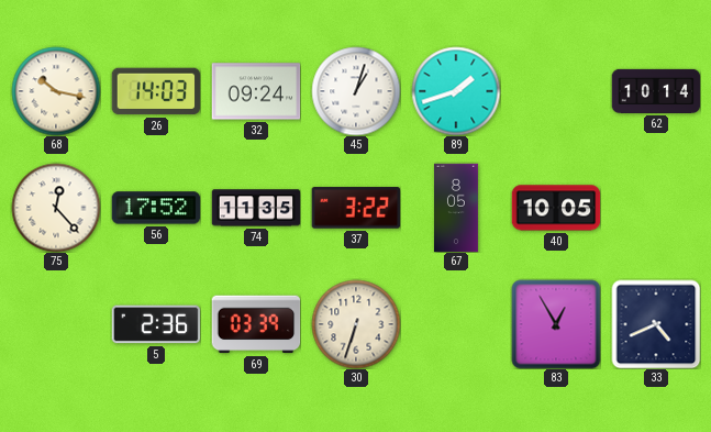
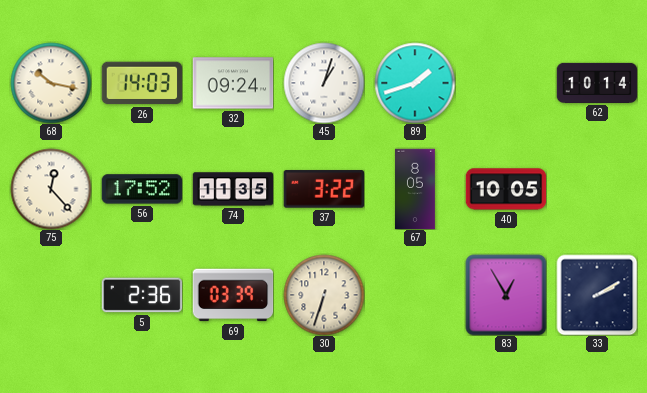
33: 4:41 -> 2:10 (597, 295)
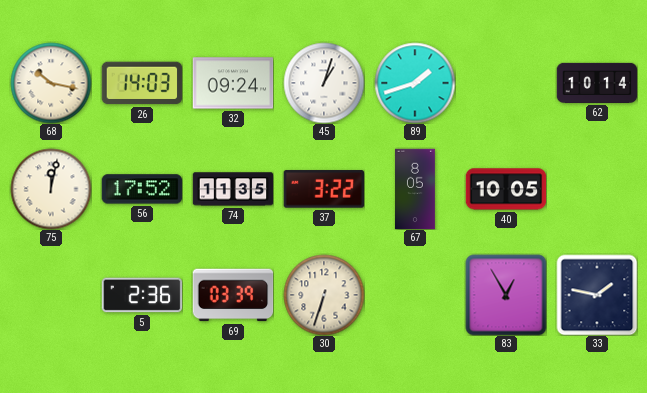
75: 12:23 -> 12:02 (51, 189)
33: 2:10 -> 1:47 (597, 295)
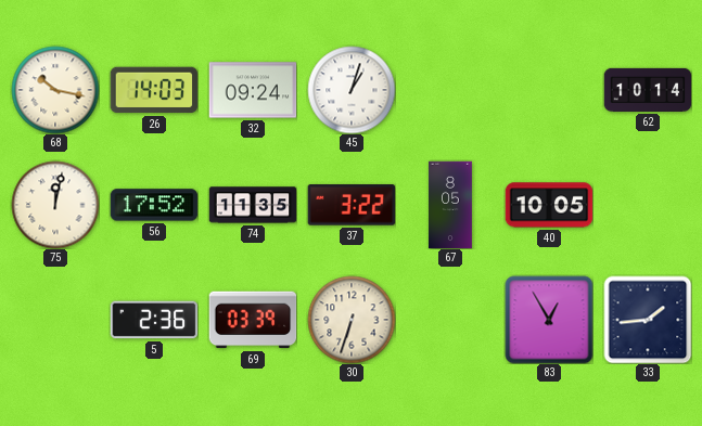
89: 1:42 -> none (415, 83)
33: 1:47 -> 1:44 (648, 320)
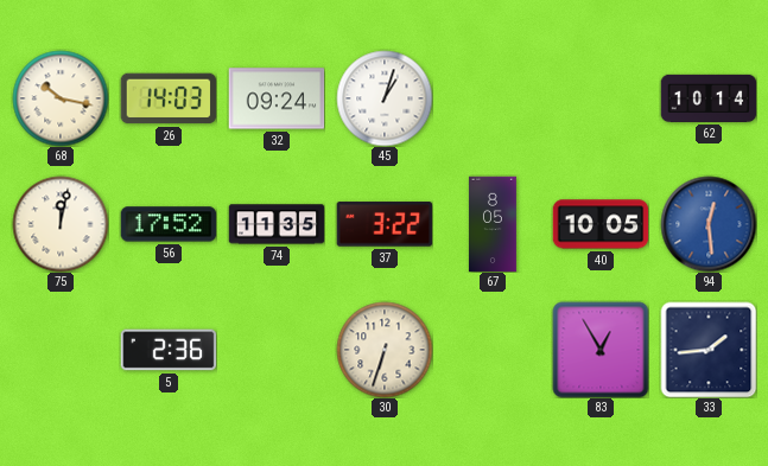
94: none -> 12:29 (709, 224)
69: 03:39 -> none (253, 320)
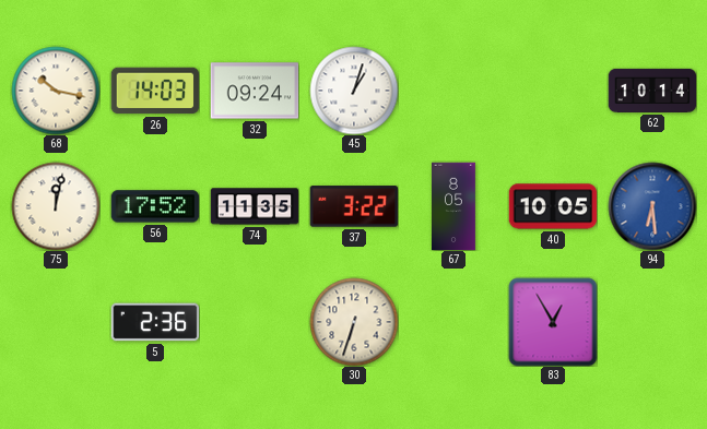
94: 12:29 -> 6:29 (652, 206)
33: 1:44 -> none (709, 350)
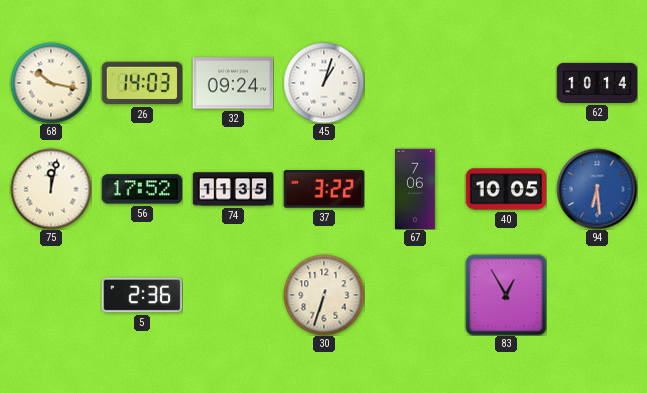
67: 8:05 -> 7:06 (416, 189)
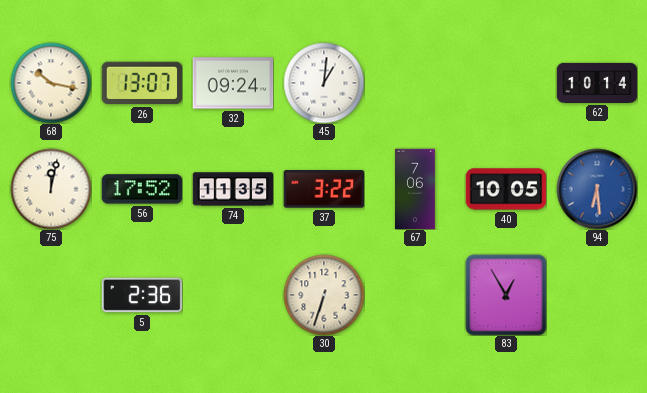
26: 14:03 -> 13:07 (142, 83)
45: 1:03 -> 1:01 (324, 83)
